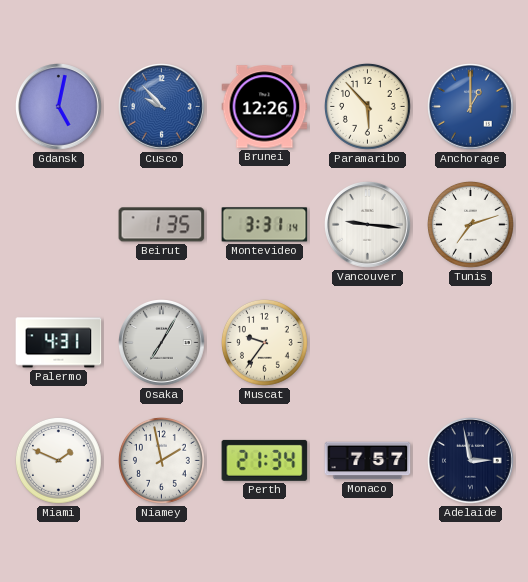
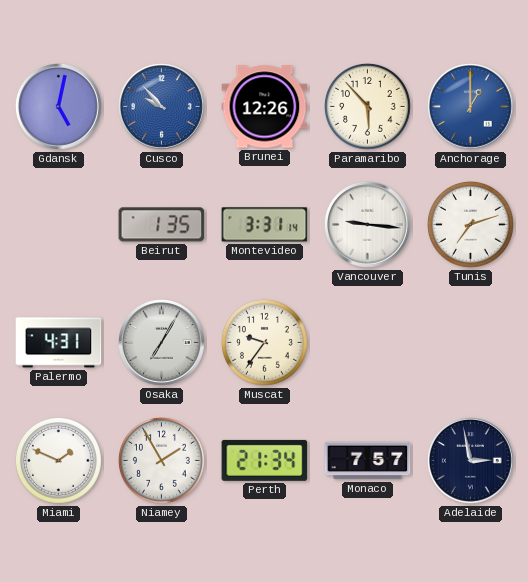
Niamey: 1:58 -> 1:55 (162, 461)
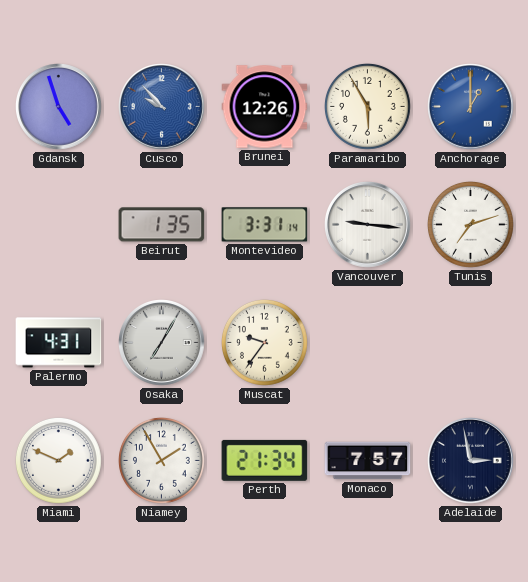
Gdansk: 5:02 -> 4:57 (59, 107)
Paramaribo: 5:53 -> 5:55 (368, 107)
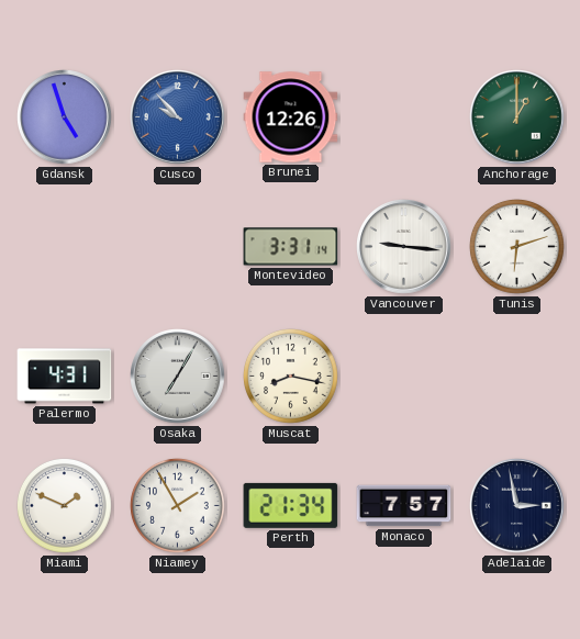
Paramaribo: 5:55 -> none (368, 107)
Anchorage dial: blue -> green (517, 117)
Beirut: 1:35 -> none (162, 225)
Tunis: 7:12 -> 6:12 (517, 247)
Muscat: 9:36 -> 8:17 (291, 377)
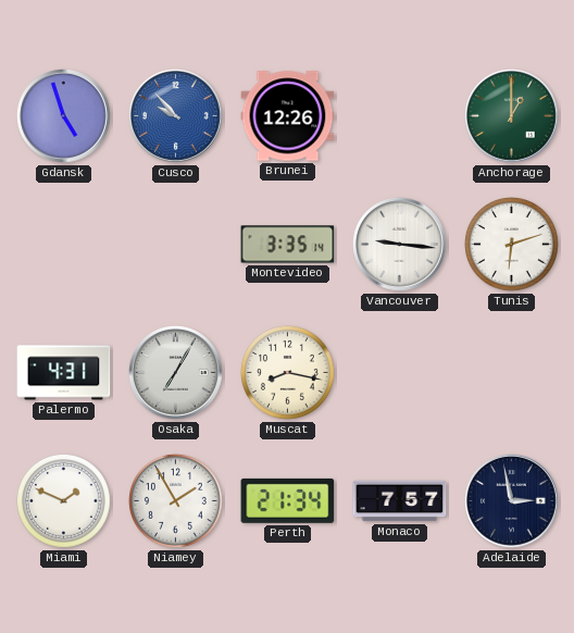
Montevideo: 3:31 -> 3:35 (288, 245)
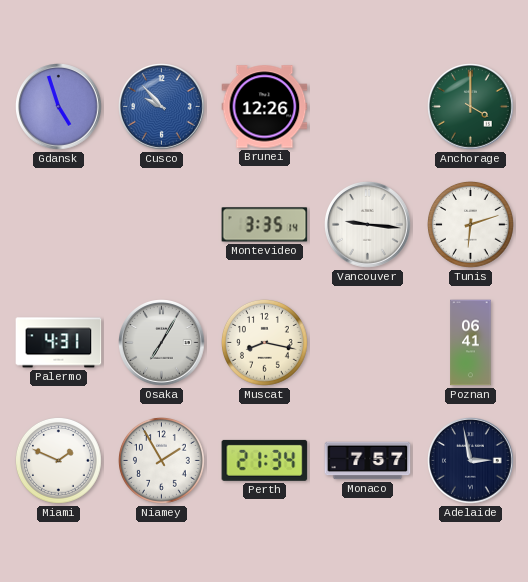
Anchorage: 1:00 -> 4:00 (471, 107)
Poznan: none -> 06:41 (471, 343)
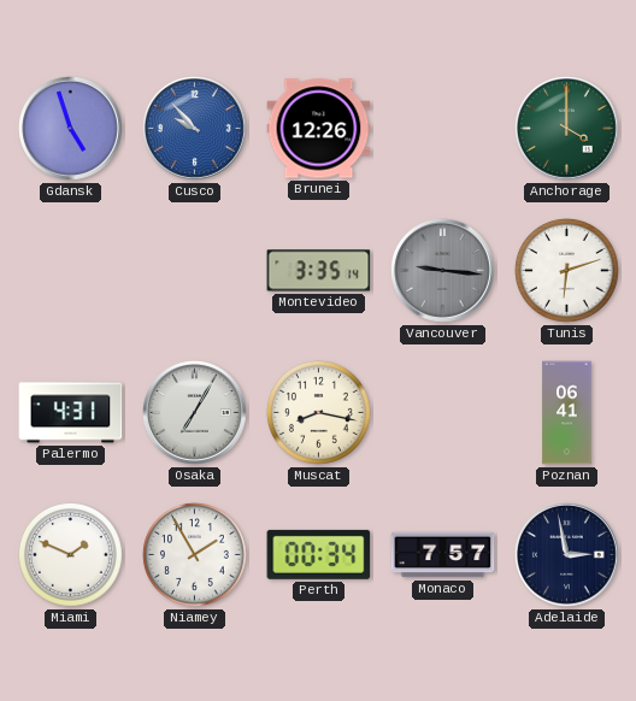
Vancouver dial: white -> grey (443, 271)
Perth: 21:34 -> 00:34 (319, 554)
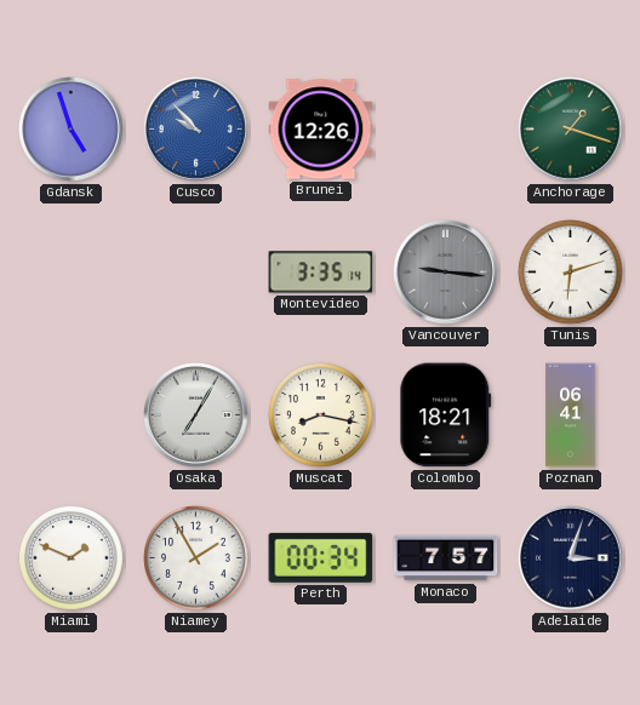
Anchorage: 4:00 -> 1:18 (571, 130)
Palermo: 4:31 -> none (71, 413)
Colombo: none -> 18:21 (446, 415)
Adelaide: 2:58 -> 3:03 (571, 558)
